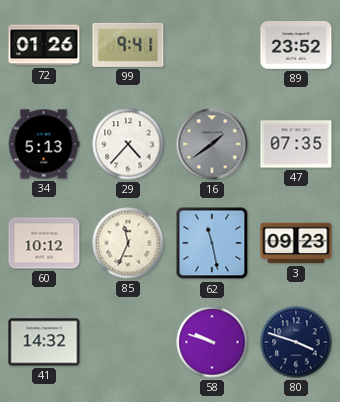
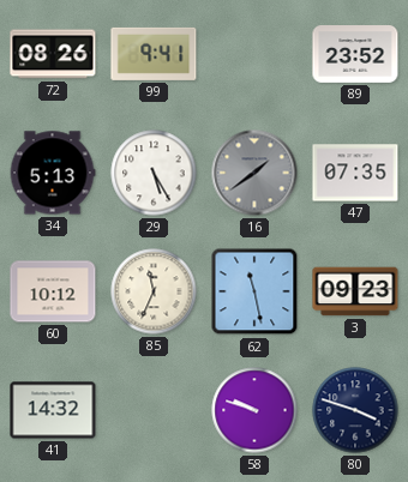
72: 01:26 -> 08:26 (53, 54)
29: 4:37 -> 5:25 (154, 173)
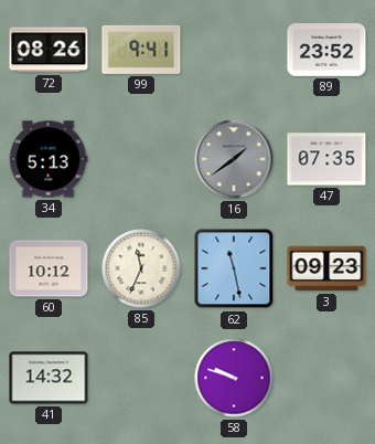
29: 5:25 -> none (154, 173)
80: 3:48 -> none (355, 410)
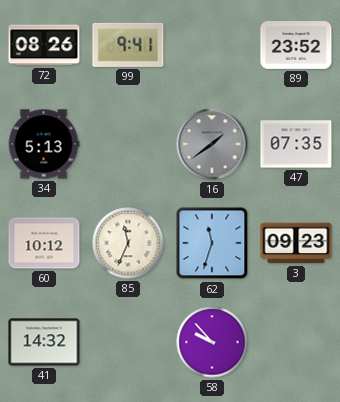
62: 11:28 -> 11:33 (212, 243)
58: 9:48 -> 9:53 (212, 342)
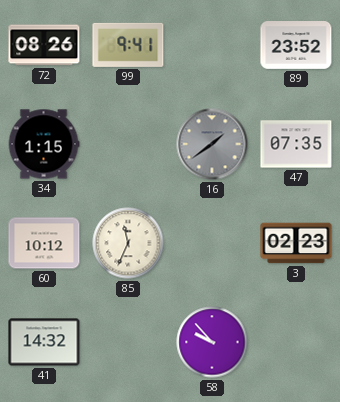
34: 5:13 -> 1:15 (44, 144)
62: 11:33 -> none (212, 243)
3: 09:23 -> 02:23 (296, 243)
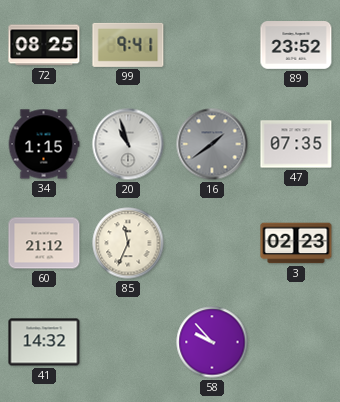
72: 08:26 -> 08:25 (44, 45)
20: none -> 10:57 (128, 144)
60: 10:12 -> 21:12 (44, 243)
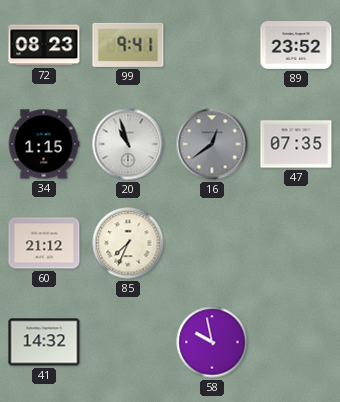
72: 08:25 -> 08:23 (44, 45)
16: 1:39 -> 12:39 (212, 144)
85: 11:34 -> 7:34 (128, 243)
3: 02:23 -> none (296, 243)
58: 9:53 -> 9:58 (212, 342)
